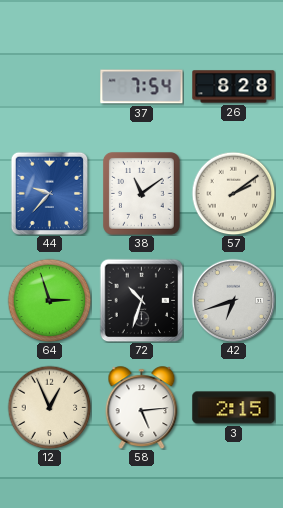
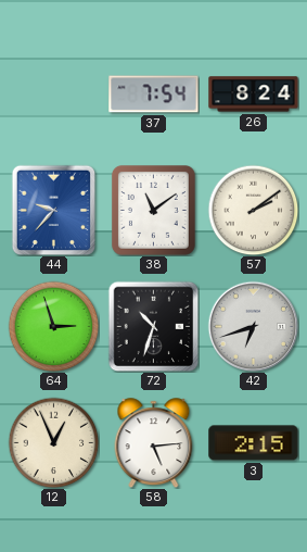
26: 8:28 -> 8:24 (254, 95)
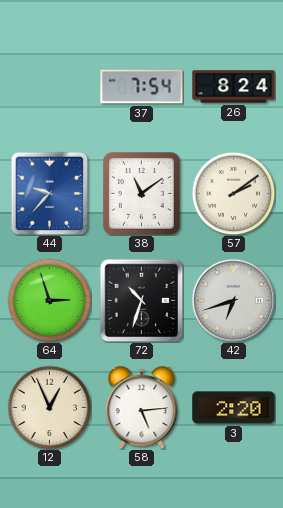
3: 2:15 -> 2:20 (234, 408)
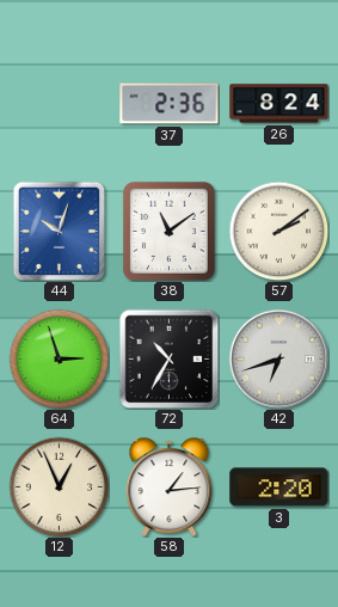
37: 7:54 -> 2:36 (170, 104)
44: 9:37 -> 10:03 (59, 231)
72: 10:33 -> 10:35 (168, 358)
58: 5:14 -> 1:14 (170, 488)
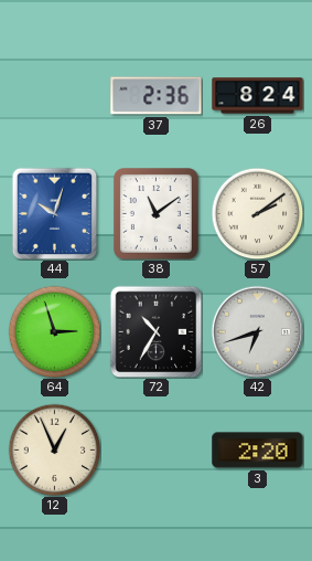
58: 1:14 -> none (170, 488)
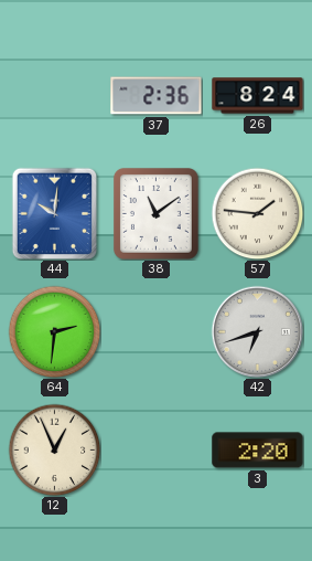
44: 10:03 -> 10:01 (54, 213)
57: 2:09 -> 1:46 (257, 213)
64: 2:57 -> 2:31 (54, 331)
72: 10:35 -> none (155, 331)
